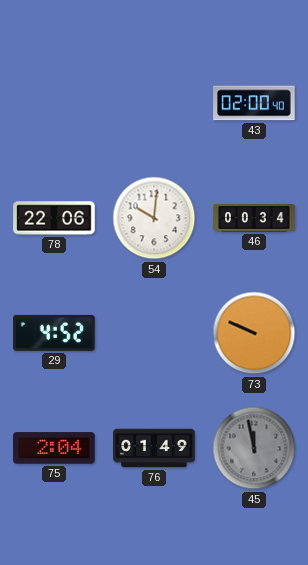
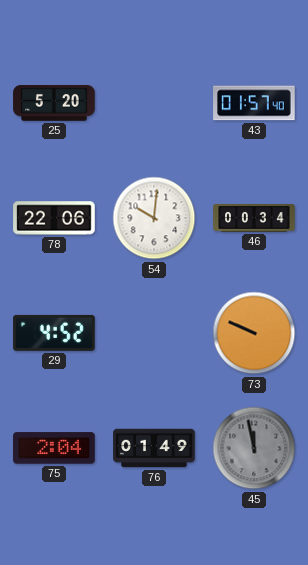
25: none -> 5:20 (54, 103)
43: 02:00 -> 01:57 (254, 103)
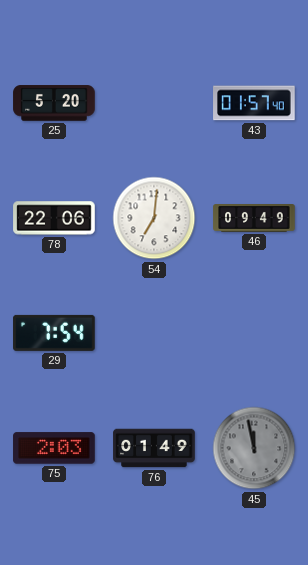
54: 10:01 -> 7:01 (154, 218)
46: 00:34 -> 09:49 (254, 219)
29: 4:52 -> 7:54 (54, 333)
73: 9:49 -> none (254, 333)
75: 2:04 -> 2:03 (54, 448)
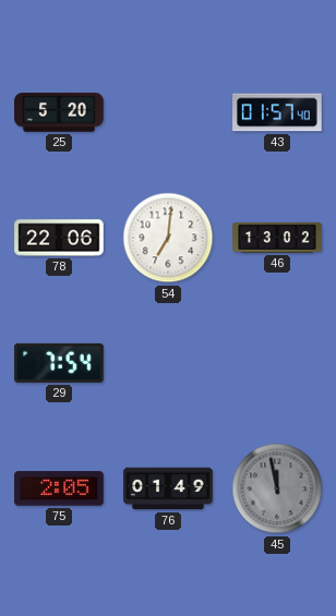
46: 09:49 -> 13:02 (277, 239)
75: 2:03 -> 2:05 (59, 488)
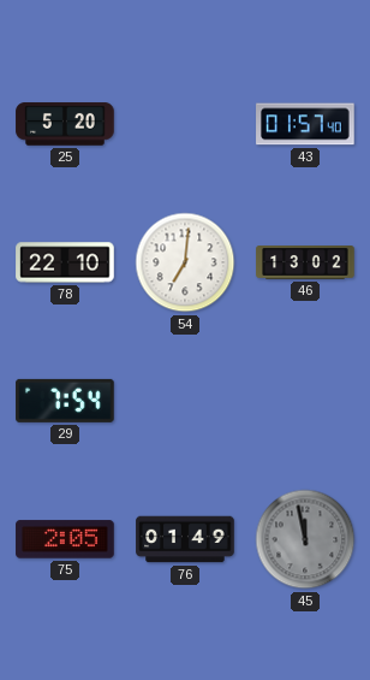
78: 22:06 -> 22:10 (65, 262)
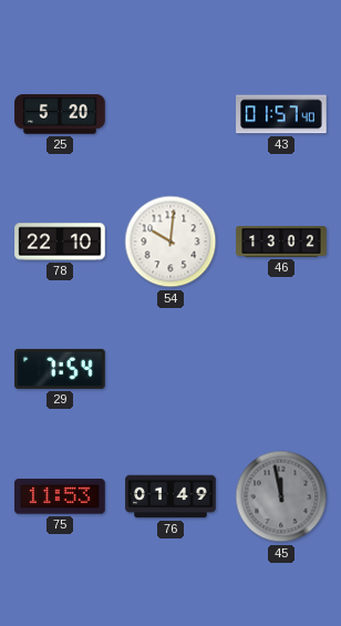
54: 7:01 -> 10:01 (170, 242)
75: 2:05 -> 11:53 (60, 496)
